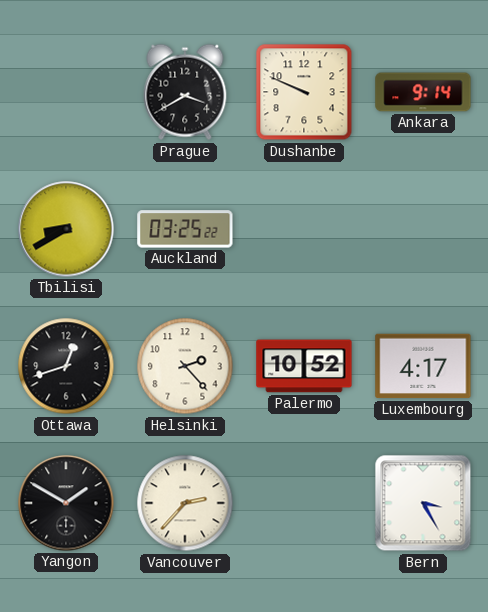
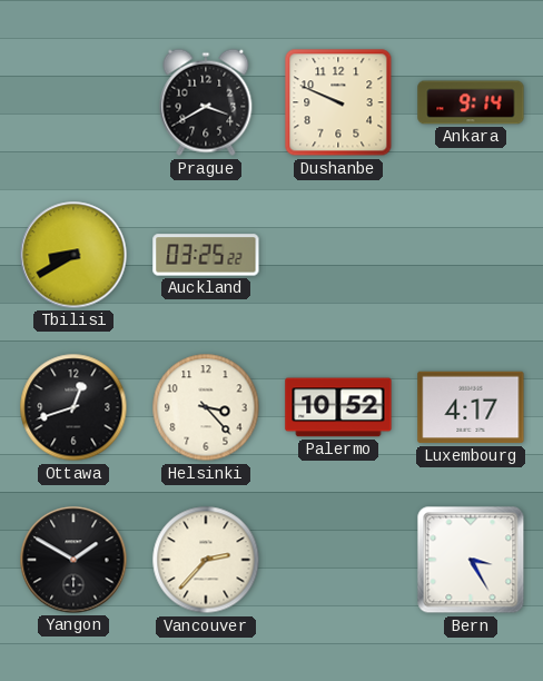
Helsinki: 2:23 -> 3:23 (206, 407)
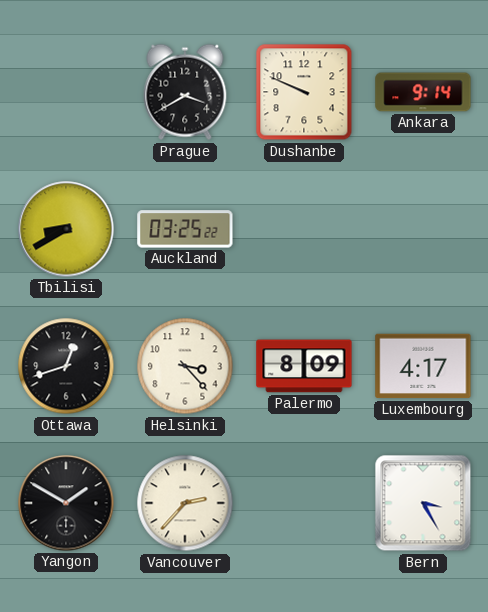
Palermo: 10:52 -> 8:09 (304, 366)
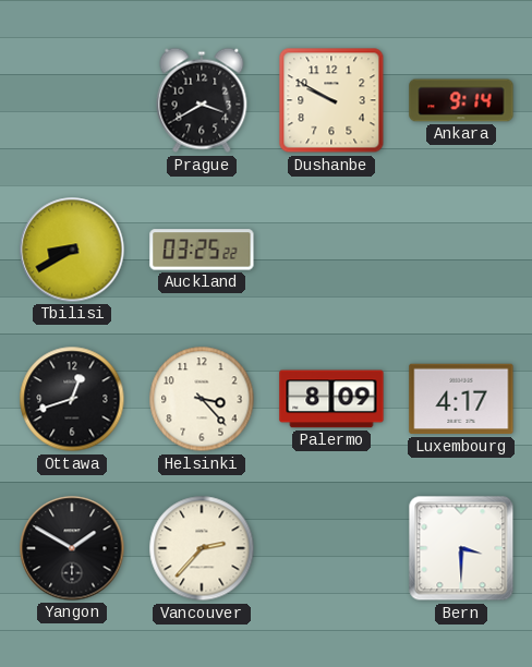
Dushanbe: 9:49 -> 9:50 (331, 100)
Bern: 3:25 -> 3:30 (461, 548)
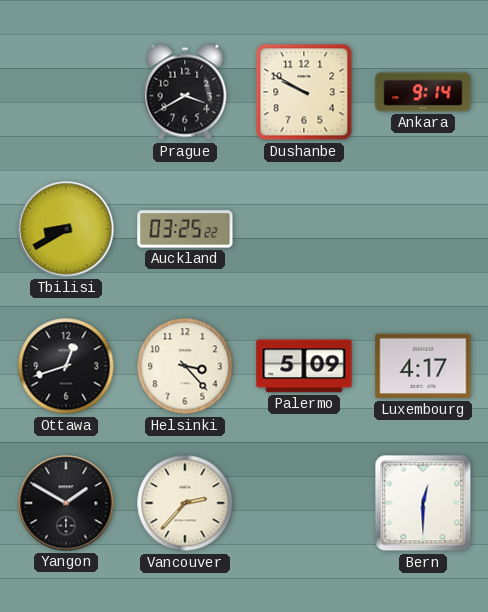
Palermo: 8:09 -> 5:09 (304, 366)
Bern: 3:30 -> 12:30 (423, 503)
